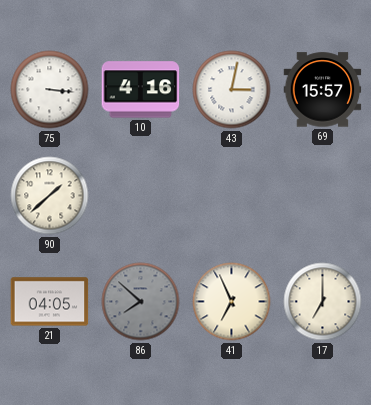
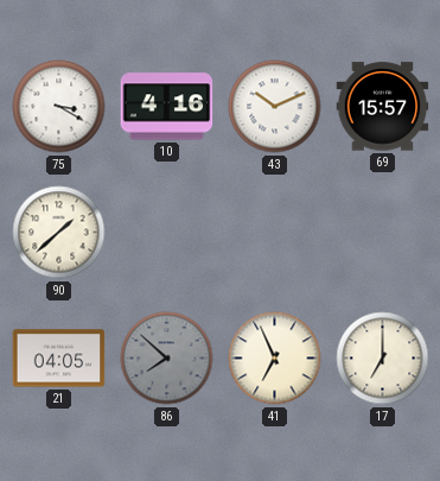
75: 3:16 -> 3:20 (59, 107)
43: 3:02 -> 10:11 (275, 107)
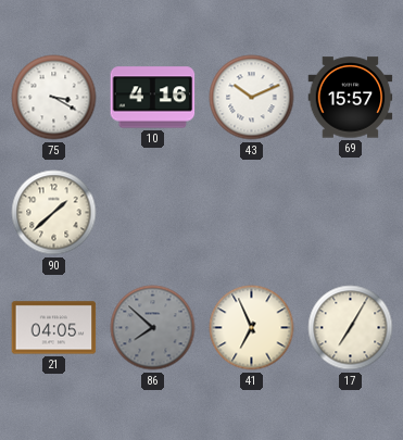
17: 7:00 -> 7:05 (351, 328)
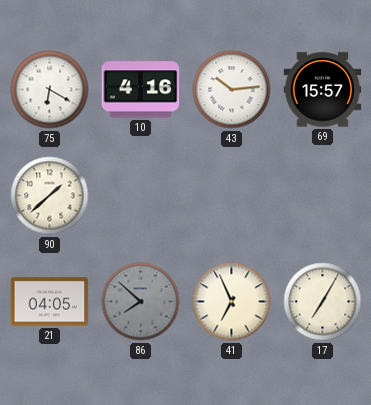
75: 3:20 -> 6:20 (50, 90)
43: 10:11 -> 10:14 (232, 90)
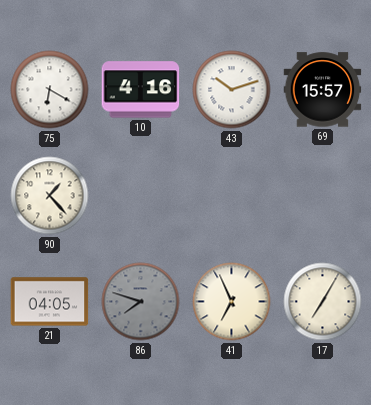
43: 10:14 -> 10:12 (232, 90)
90: 1:38 -> 1:23 (50, 196)
86: 7:52 -> 7:48 (141, 302)
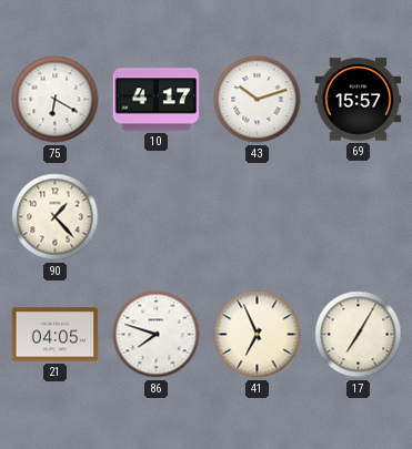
10: 4:16 -> 4:17 (157, 100)
86 dial: grey -> white (157, 335)
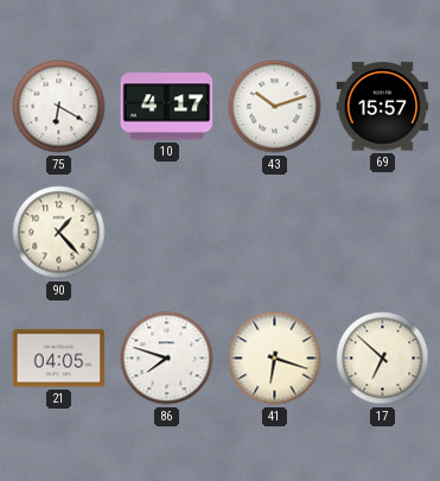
41: 6:56 -> 6:18 (275, 359)
17: 7:05 -> 6:52 (383, 359)
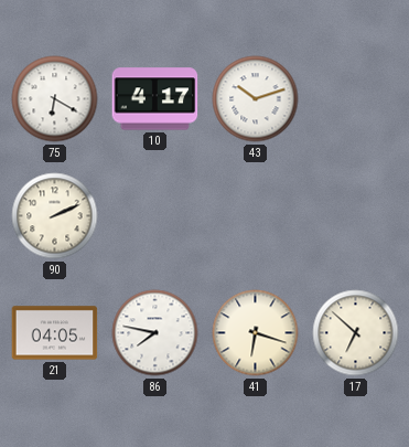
69: 15:57 -> none (383, 107)
90: 1:23 -> 2:11 (55, 216)
86: 7:48 -> 7:47 (155, 333)
